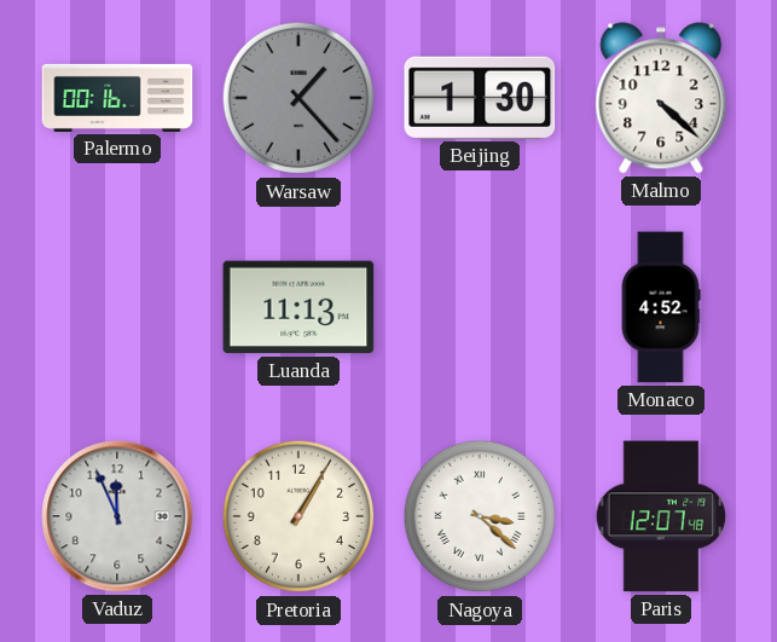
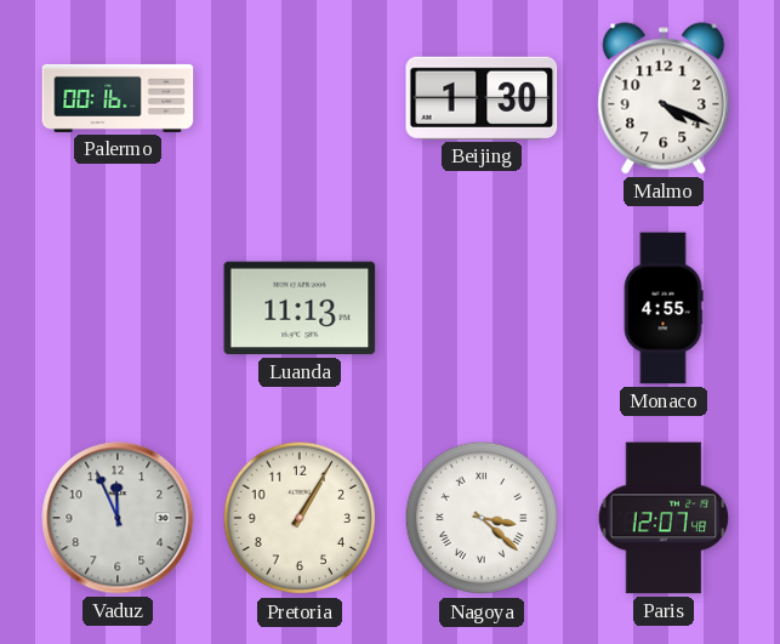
Warsaw: 1:23 -> none (298, 98)
Malmo: 4:22 -> 4:19 (664, 98)
Monaco: 4:52 -> 4:55 (664, 308)
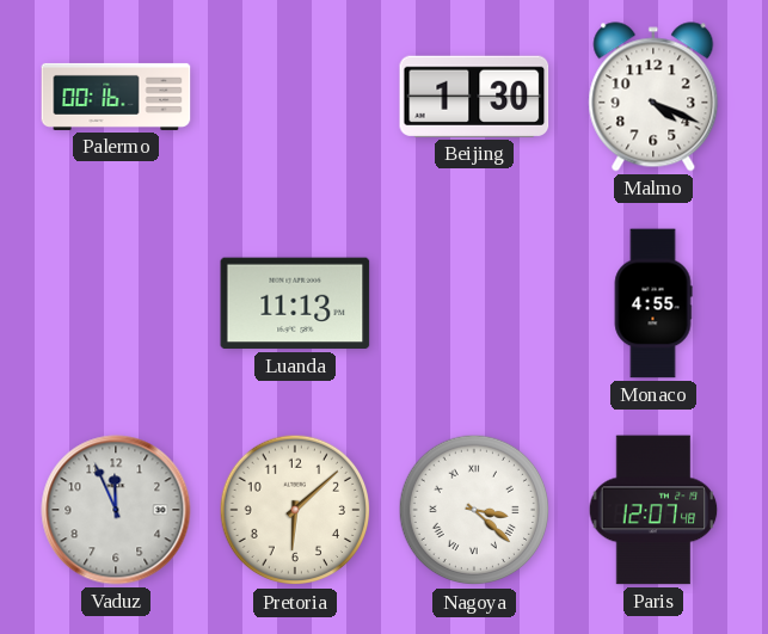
Pretoria: 1:05 -> 6:08 (295, 510)
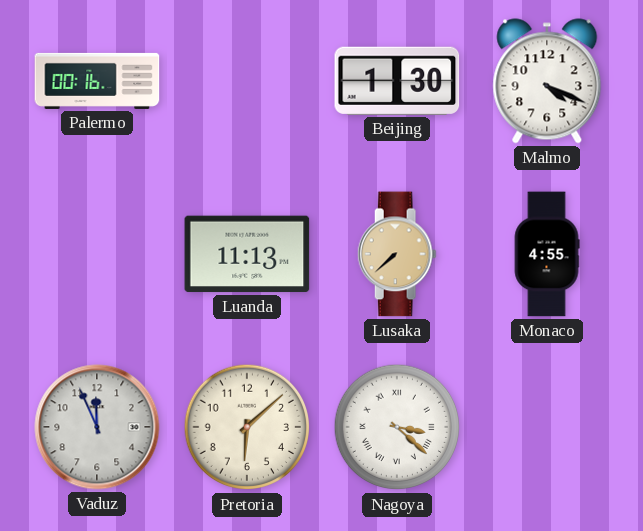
Lusaka: none -> 7:38 (397, 254)
Paris: 12:07 -> none (653, 510)
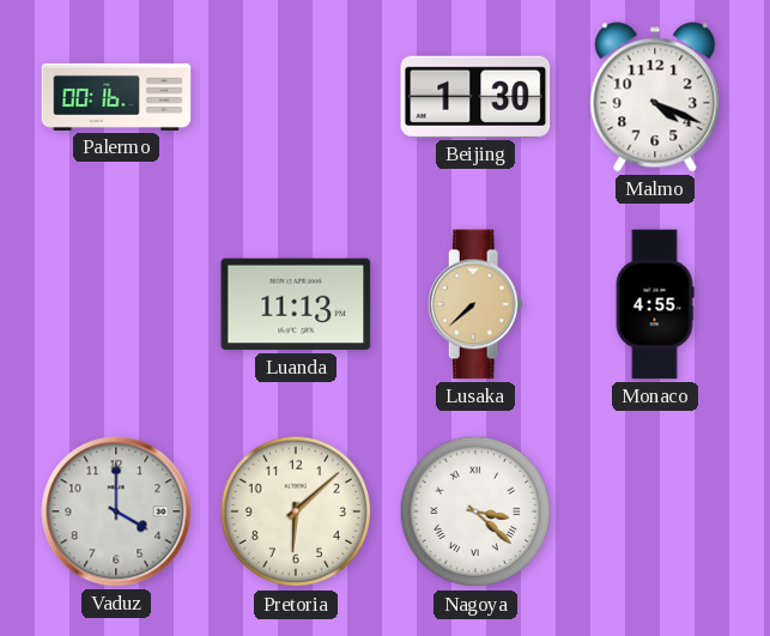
Vaduz: 11:56 -> 4:00 (116, 511)
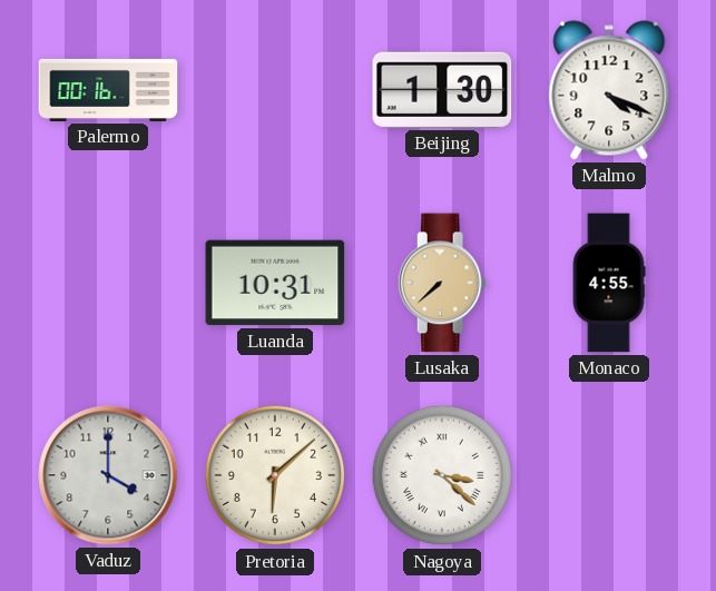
Luanda: 11:13 -> 10:31 (275, 283)
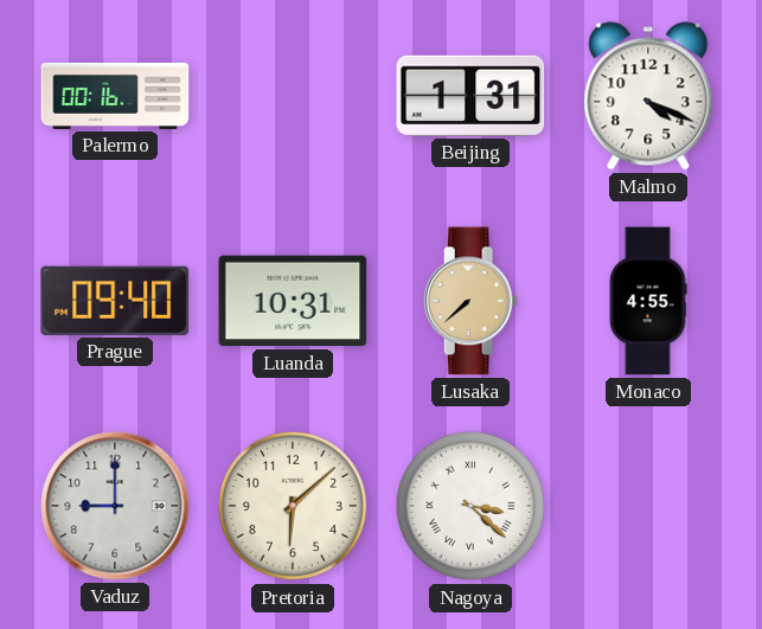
Beijing: 1:30 -> 1:31 (470, 96)
Prague: none -> 09:40 (115, 301)
Vaduz: 4:00 -> 9:00 (115, 506)
